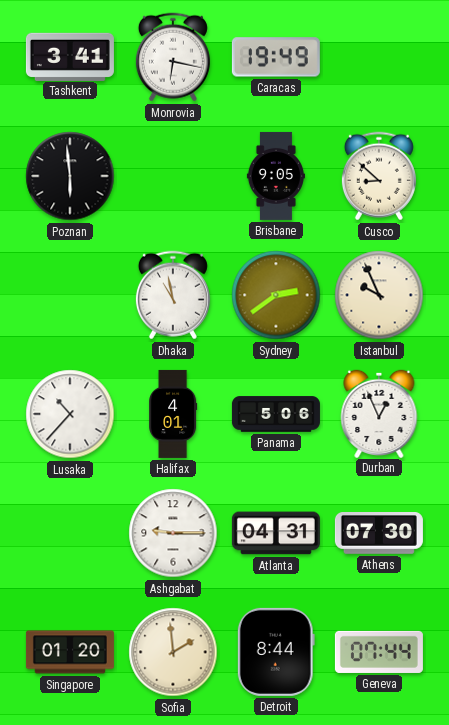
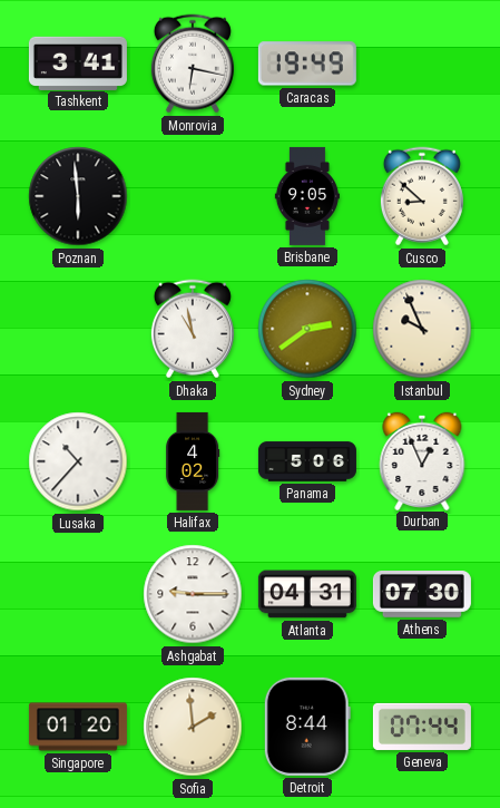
Halifax: 4:01 -> 4:02 (193, 461)
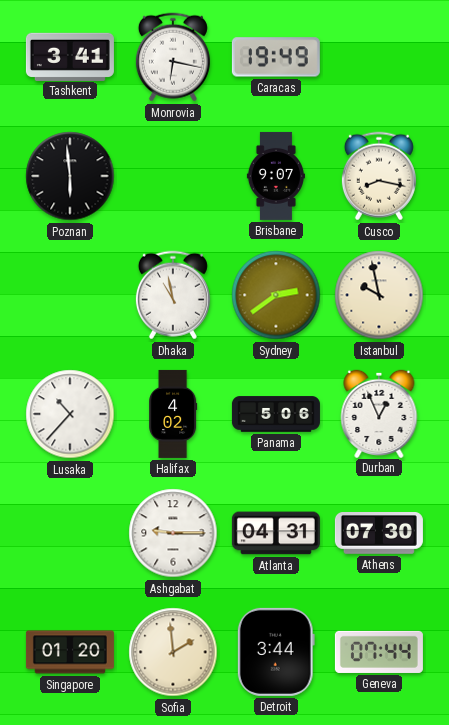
Brisbane: 9:05 -> 9:07 (276, 176)
Cusco: 8:52 -> 8:17 (379, 176)
Istanbul: 9:56 -> 9:58 (379, 295)
Detroit: 8:44 -> 3:44 (276, 652)
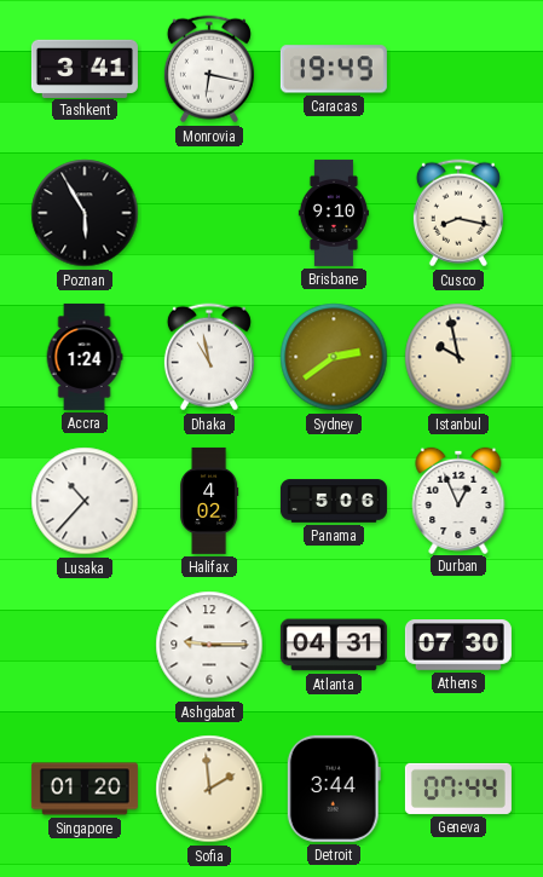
Poznan: 5:59 -> 5:55 (85, 213)
Brisbane: 9:07 -> 9:10 (334, 213)
Accra: none -> 1:24 (85, 357)
